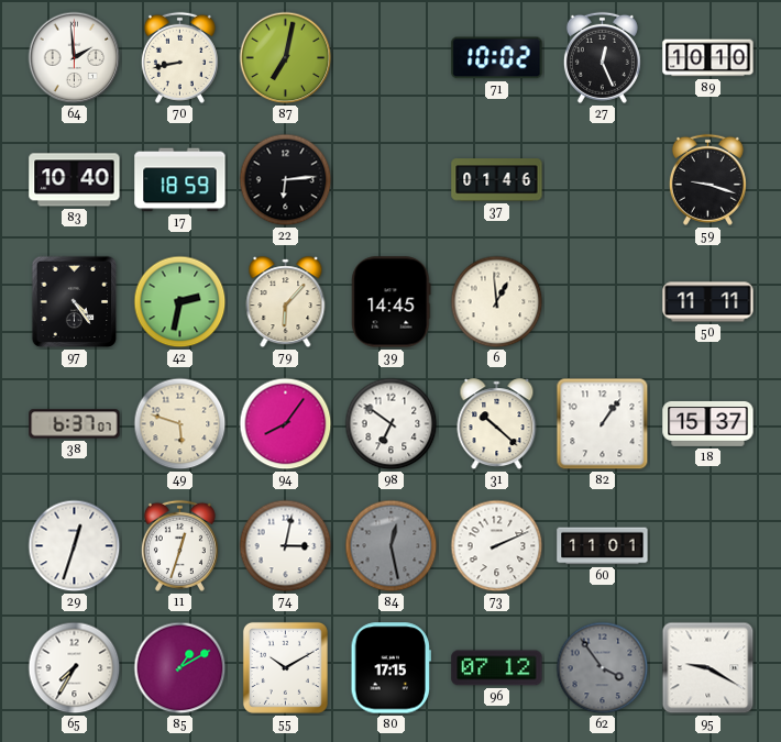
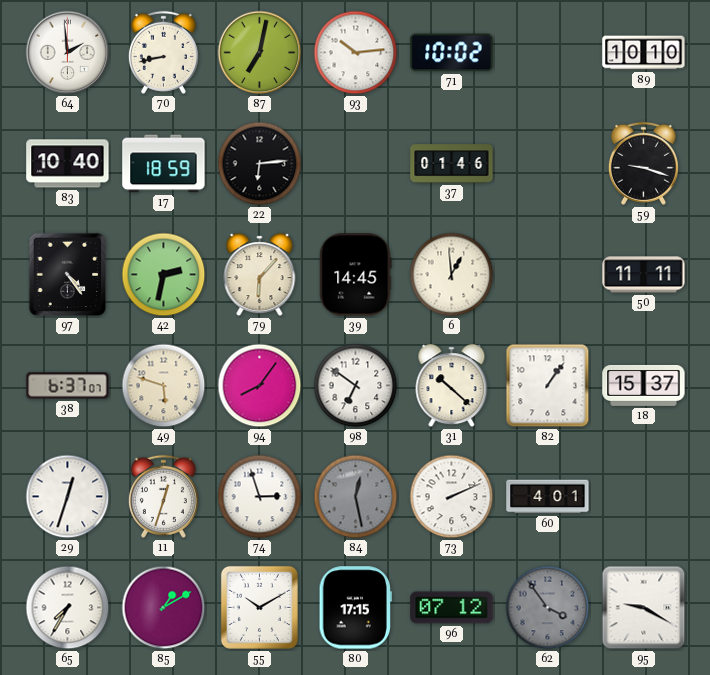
93: none -> 10:14 (356, 53)
27: 12:26 -> none (602, 57)
74: 3:02 -> 2:57 (260, 497)
60: 11:01 -> 4:01 (548, 497)
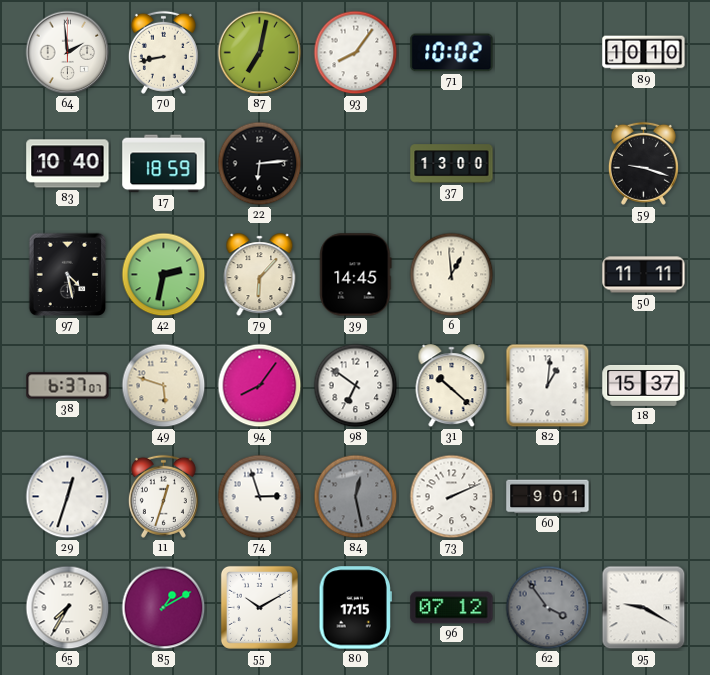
93: 10:14 -> 8:06 (356, 53)
37: 01:46 -> 13:00 (452, 164)
97: 4:24 -> 4:28 (68, 275)
82: 1:06 -> 1:01 (548, 386)
60: 4:01 -> 9:01 (548, 497)
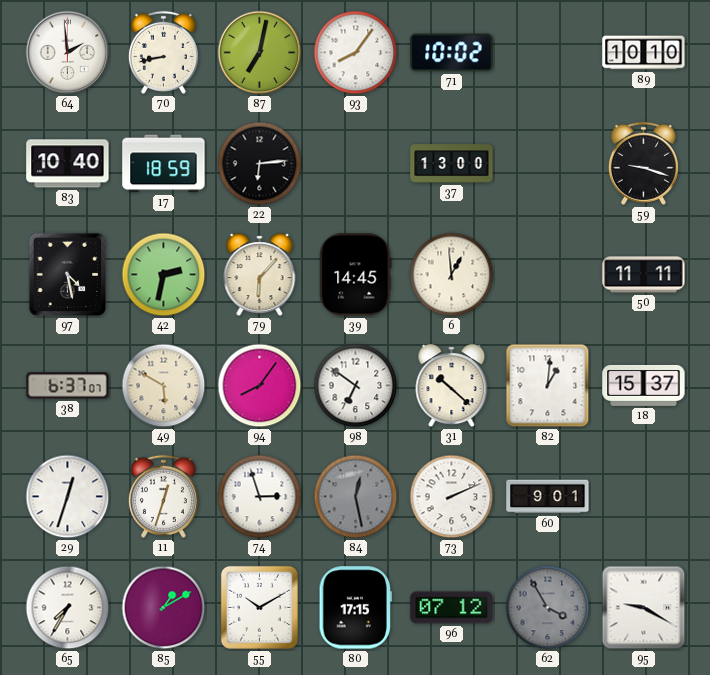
49: 5:48 -> 5:50 (164, 386)
62: 3:54 -> 3:55 (548, 608)
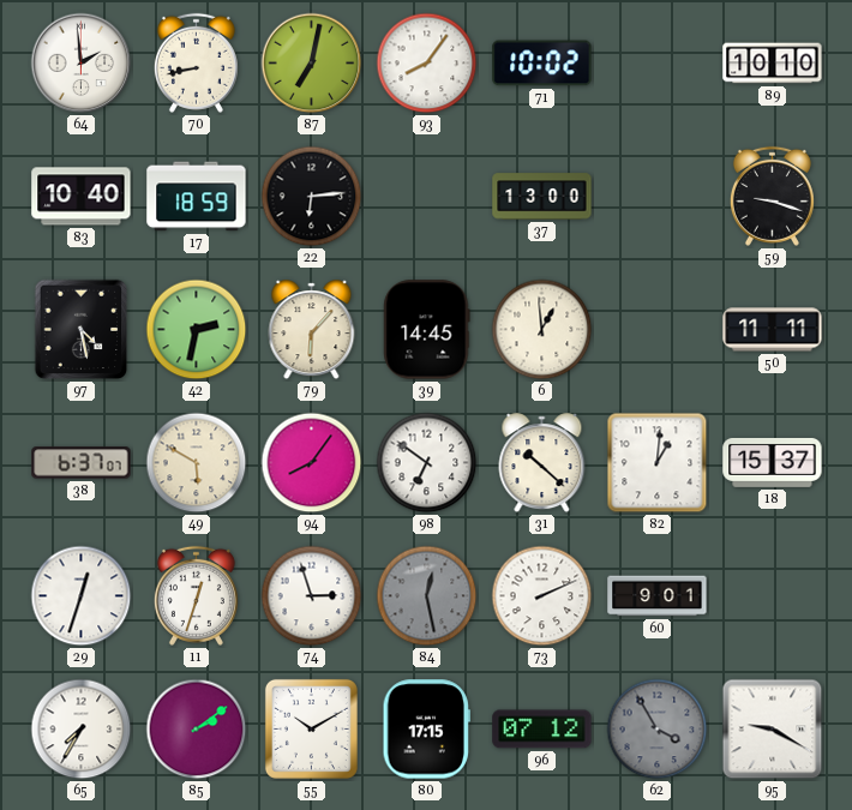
85: 1:10 -> 2:09 (197, 730)
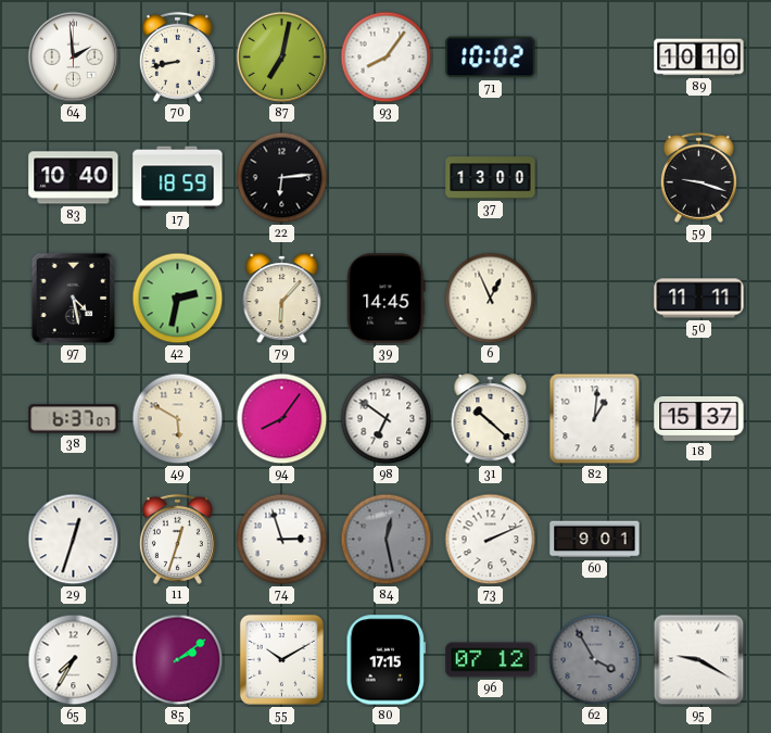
6: 12:59 -> 12:56 (491, 299)
